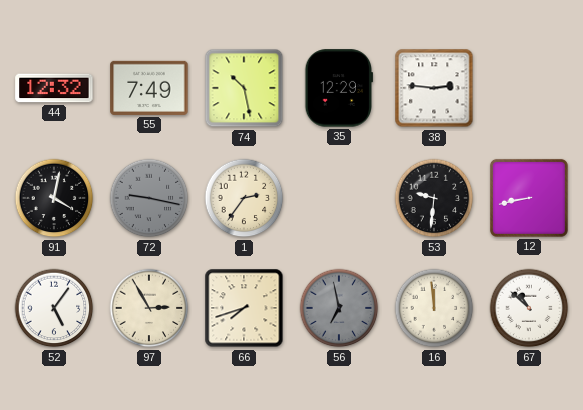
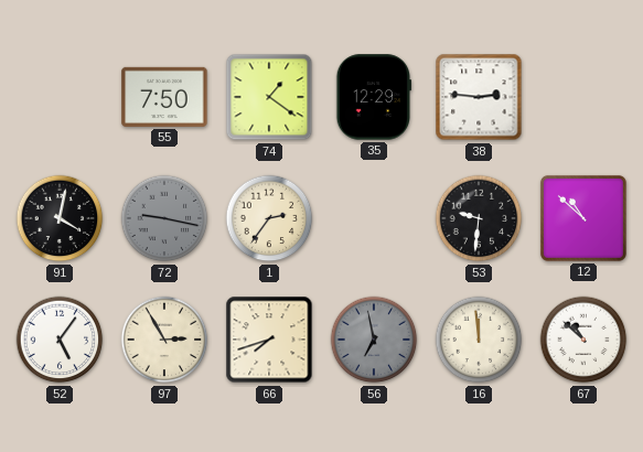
44: 12:32 -> none (54, 88)
55: 7:49 -> 7:50 (164, 97)
74: 10:28 -> 1:21 (269, 97)
12: 8:43 -> 10:52 (583, 218)
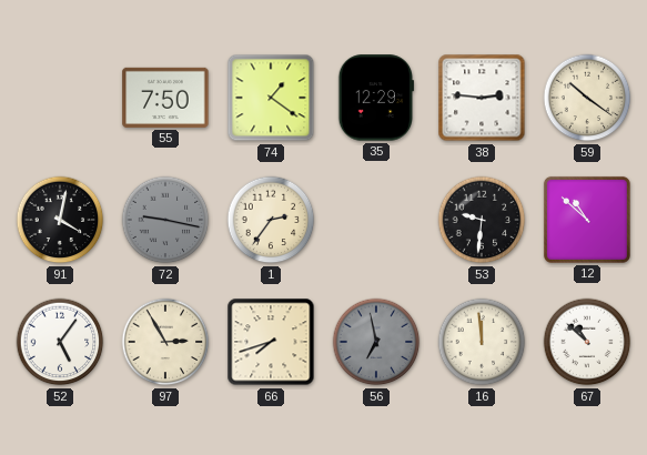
59: none -> 10:21 (587, 98)
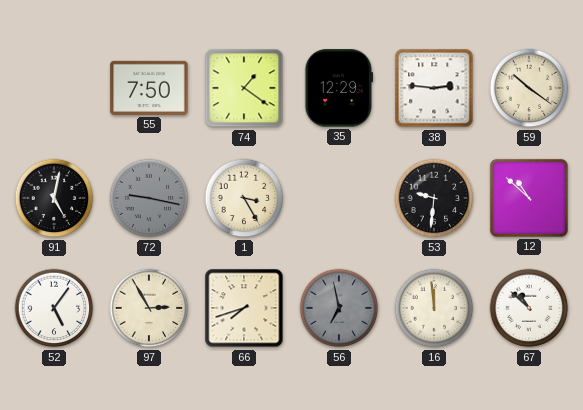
91: 4:02 -> 5:02 (54, 198)
1: 2:36 -> 3:25 (244, 198)
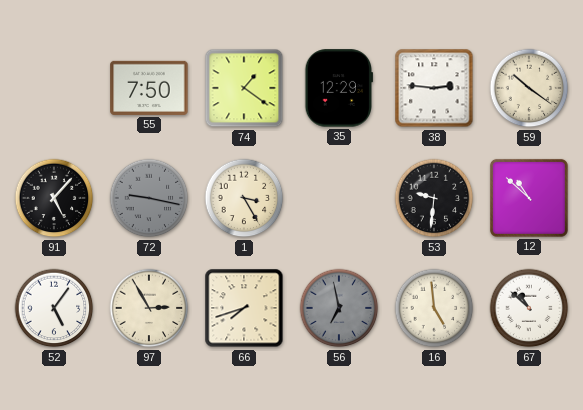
91: 5:02 -> 5:07 (54, 198)
16: 11:59 -> 4:59 (434, 308)
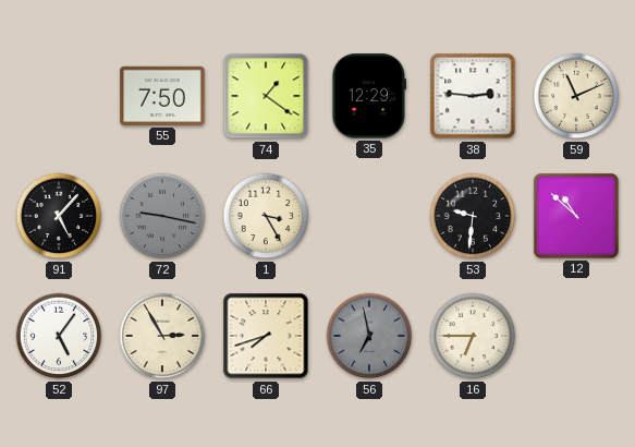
59: 10:21 -> 11:11 (576, 96)
16: 4:59 -> 6:45 (473, 336)
67: 10:52 -> none (529, 308)
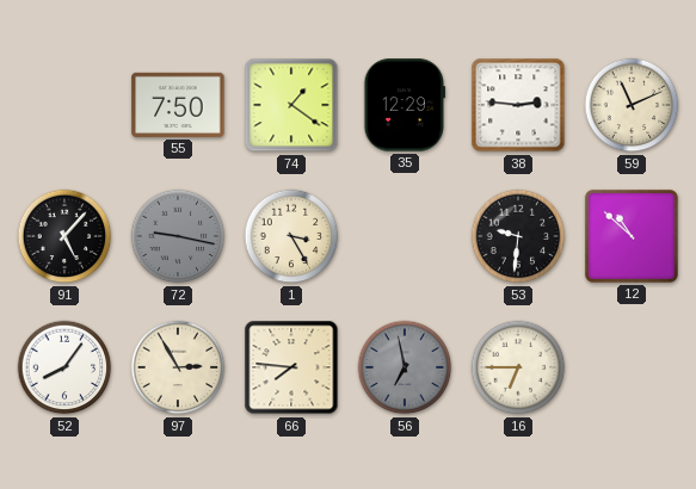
52: 5:06 -> 8:06 (64, 367)
66: 7:42 -> 7:46 (291, 367)
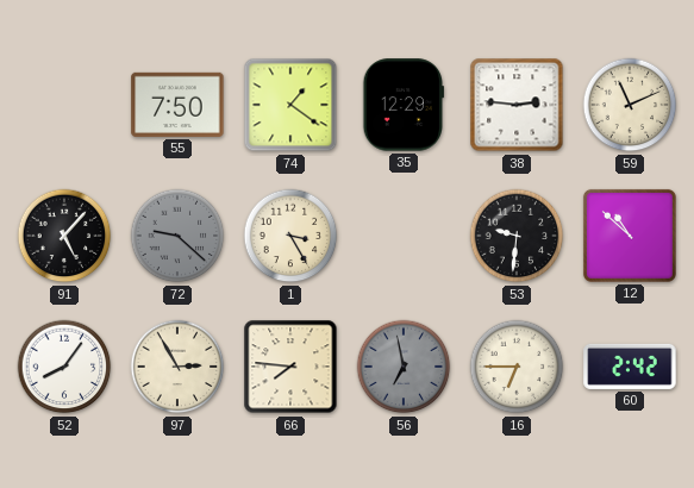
72: 9:17 -> 9:22 (177, 236)
60: none -> 2:42 (630, 367)
